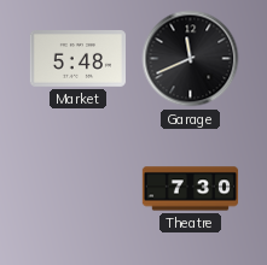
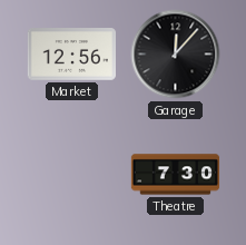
Market: 5:48 -> 12:56 (71, 55)
Garage: 11:41 -> 12:07 (176, 55)
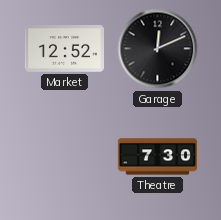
Market: 12:56 -> 12:52 (64, 49)
Garage: 12:07 -> 12:11 (158, 49)
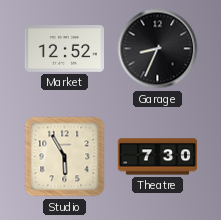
Garage: 12:11 -> 8:34 (158, 49)
Studio: none -> 5:55 (65, 157)
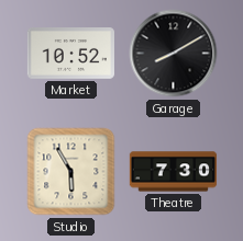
Market: 12:52 -> 10:52 (70, 54)
Garage: 8:34 -> 8:10 (174, 54)
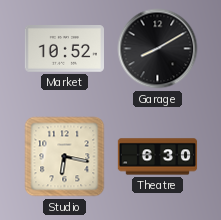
Studio: 5:55 -> 6:17 (65, 157)
Theatre: 7:30 -> 6:30 (158, 157)
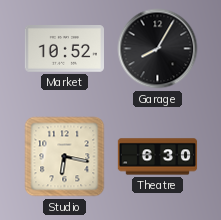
Garage: 8:10 -> 8:05 (158, 49)
